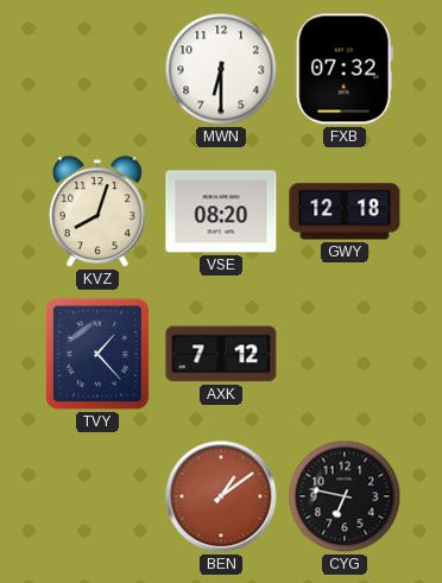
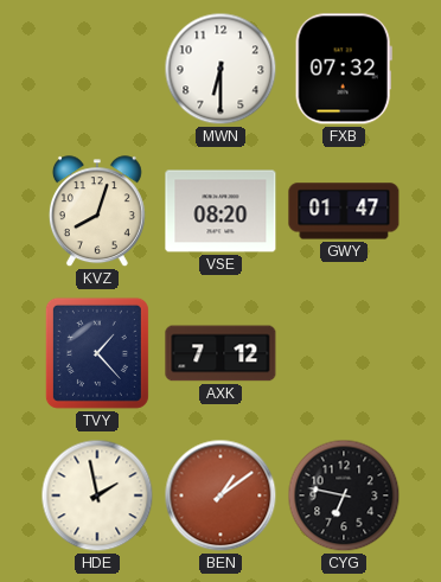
GWY: 12:18 -> 01:47 (344, 211)
HDE: none -> 1:58 (97, 495)
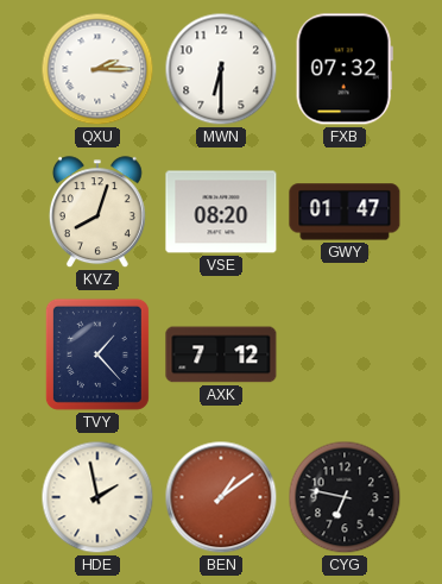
QXU: none -> 2:15 (97, 69)
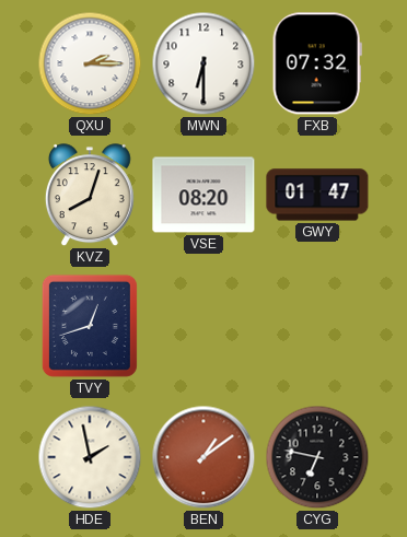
TVY: 1:23 -> 12:42 (90, 326)
AXK: 7:12 -> none (221, 354)
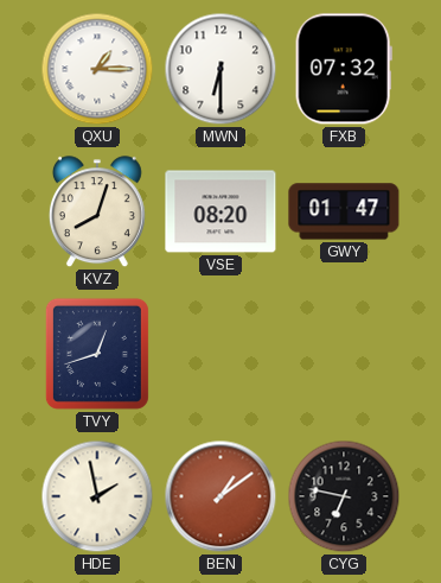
QXU: 2:15 -> 1:15 (97, 69)
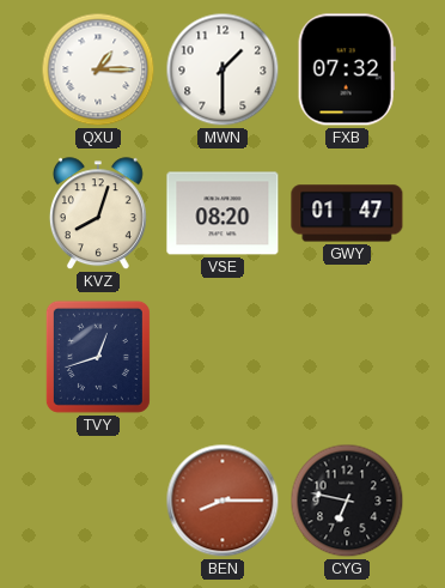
MWN: 6:30 -> 1:30 (222, 69)
HDE: 1:58 -> none (97, 496)
BEN: 1:09 -> 8:15 (222, 501)
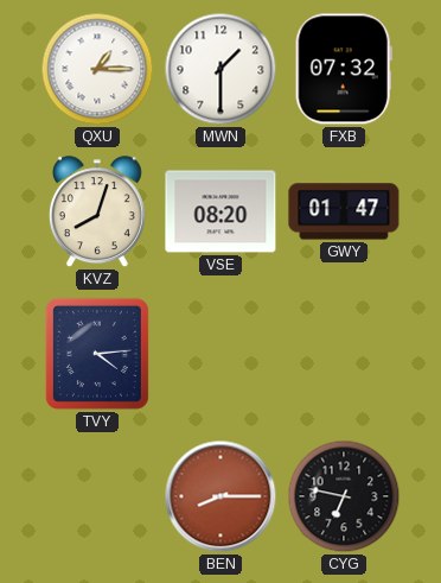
TVY: 12:42 -> 4:14 (97, 354)
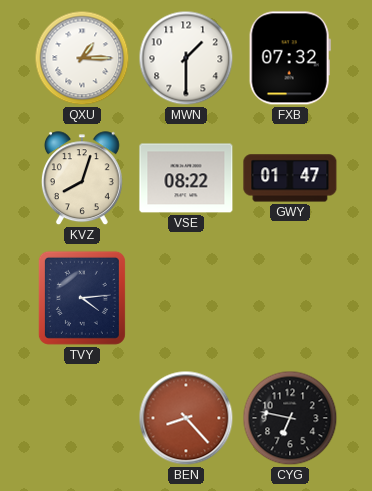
VSE: 08:20 -> 08:22 (186, 178)
BEN: 8:15 -> 8:23 (186, 418)
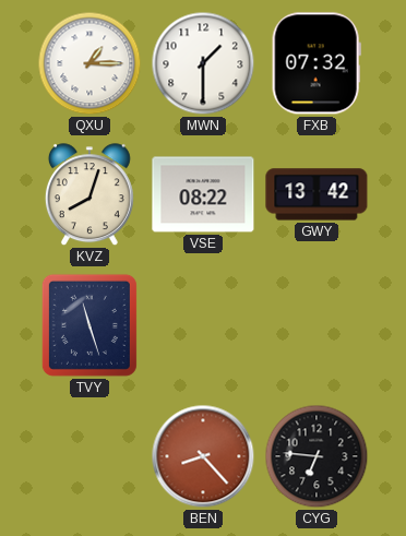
GWY: 01:47 -> 13:42 (317, 194)
TVY: 4:14 -> 11:27 (89, 325)
CYG: 6:47 -> 6:46 (317, 456)
